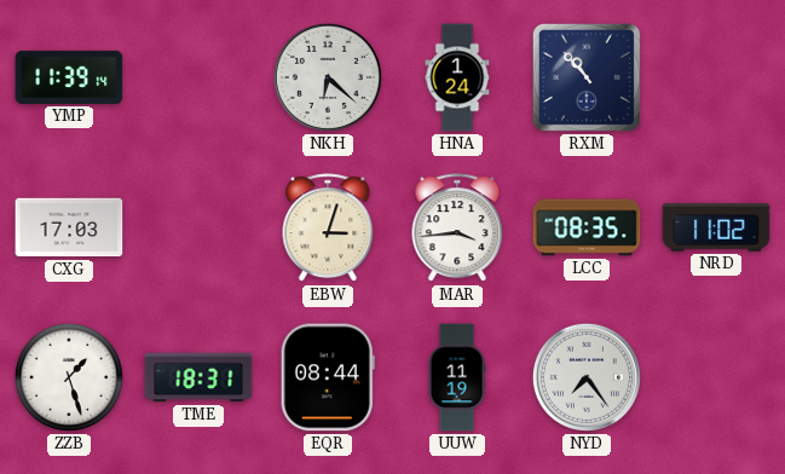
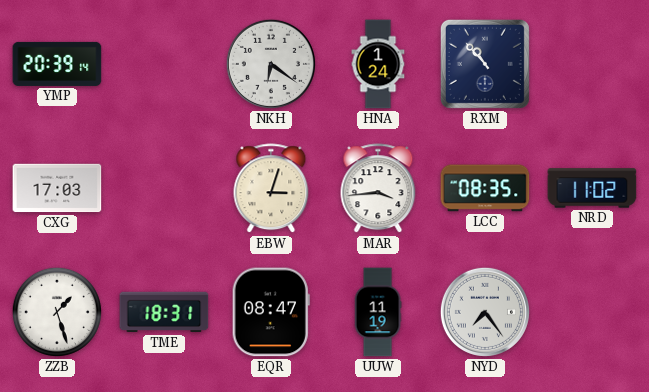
YMP: 11:39 -> 20:39 (57, 64)
NKH: 6:22 -> 6:21 (271, 64)
EQR: 08:44 -> 08:47 (271, 312)
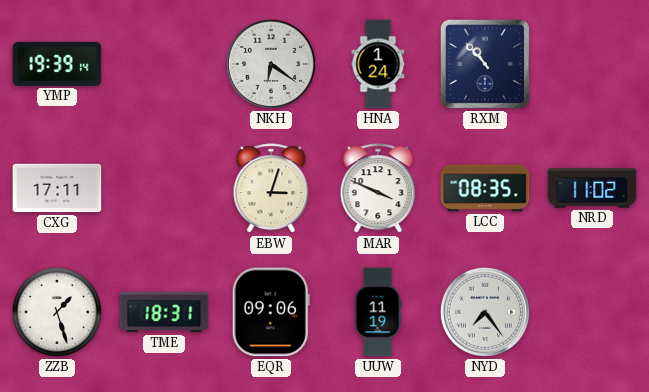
YMP: 20:39 -> 19:39 (57, 64)
CXG: 17:03 -> 17:11 (57, 188)
MAR: 3:44 -> 3:49 (378, 189)
EQR: 08:47 -> 09:06 (271, 312)
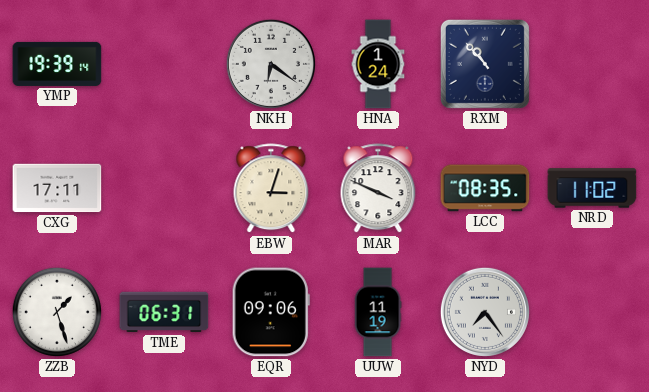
TME: 18:31 -> 06:31 (164, 312)
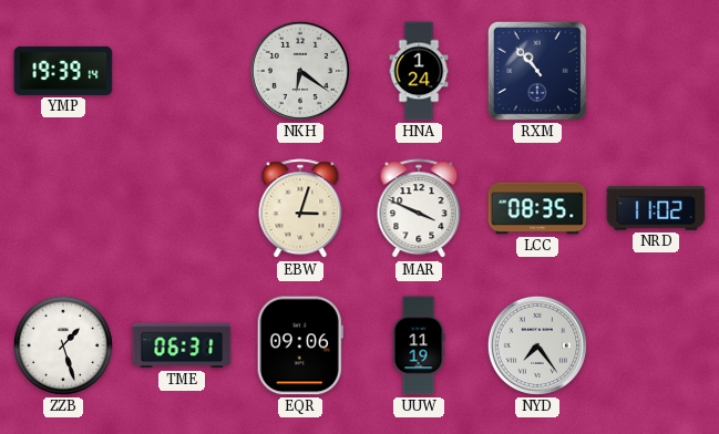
CXG: 17:11 -> none (57, 188)
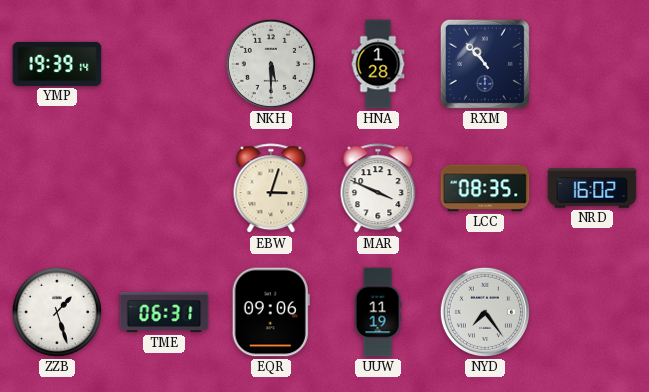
NKH: 6:21 -> 5:30 (271, 64)
HNA: 1:24 -> 1:28 (378, 64)
NRD: 11:02 -> 16:02 (592, 188)
